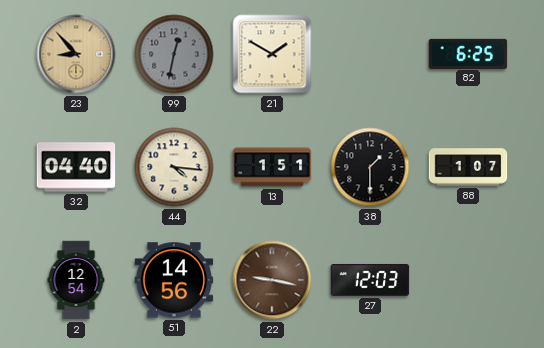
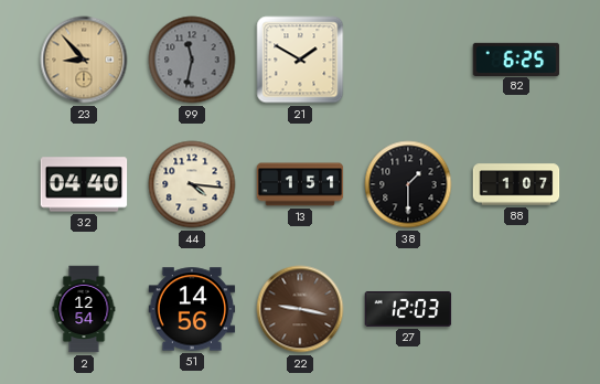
99: 12:32 -> 11:32 (192, 60)
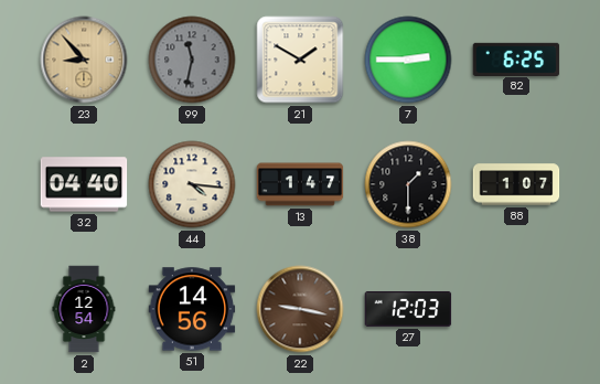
7: none -> 2:45 (408, 60)
13: 1:51 -> 1:47 (300, 184)
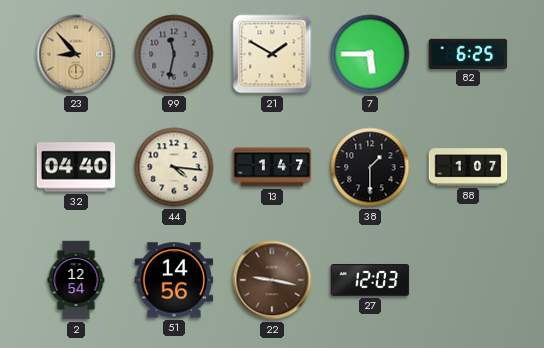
7: 2:45 -> 5:45 (370, 54)
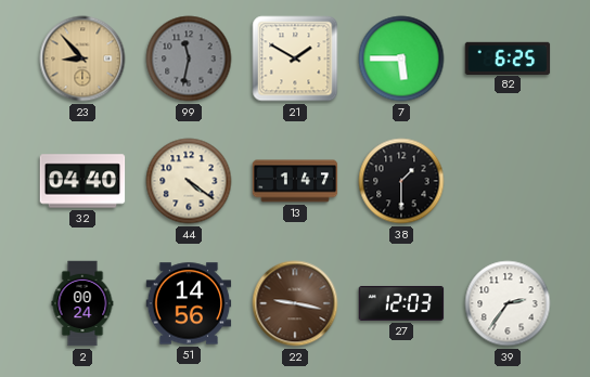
44: 4:16 -> 4:21 (189, 181)
88: 1:07 -> none (468, 167)
2: 12:54 -> 00:24 (82, 303)
39: none -> 2:36 (508, 303)
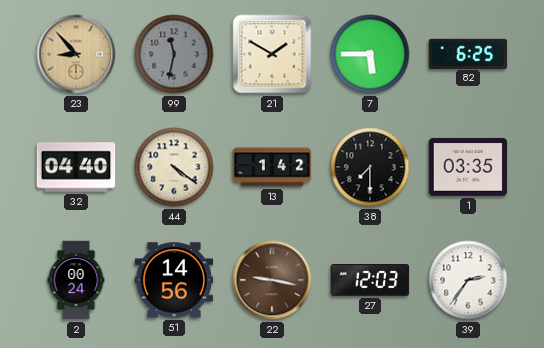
13: 1:47 -> 1:42 (272, 167)
38: 1:30 -> 7:30 (370, 167)
1: none -> 03:35 (468, 167)
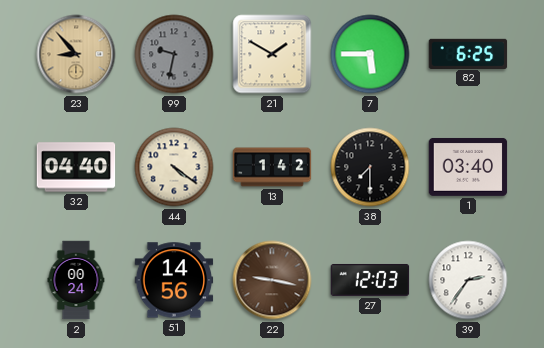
99: 11:32 -> 9:32 (174, 54)
1: 03:35 -> 03:40 (468, 167)
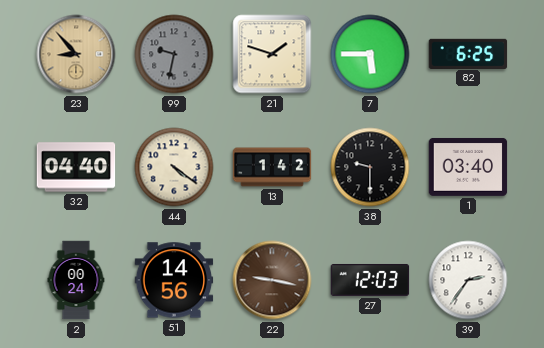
21: 1:50 -> 1:48 (272, 54)
38: 7:30 -> 9:30 (370, 167)
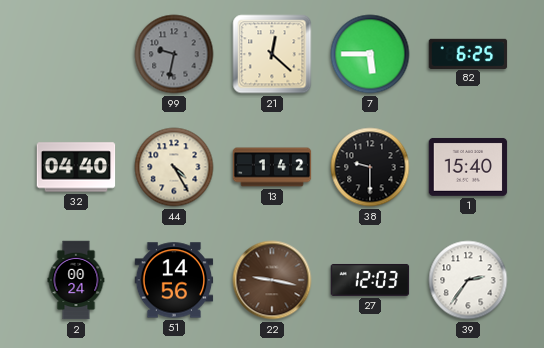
23: 8:53 -> none (76, 54)
21: 1:48 -> 12:22 (272, 54)
44: 4:21 -> 4:25 (174, 167)
1: 03:40 -> 15:40 (468, 167)
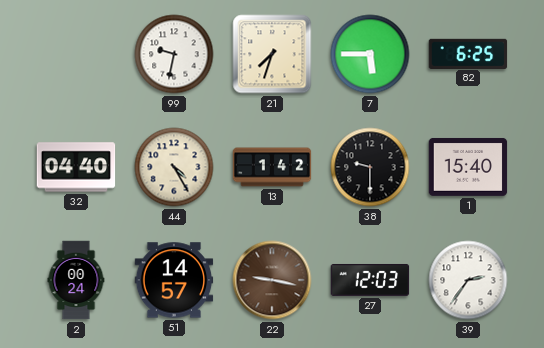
99 dial: grey -> white (174, 54)
21: 12:22 -> 7:33 (272, 54)
51: 14:56 -> 14:57 (174, 280)
